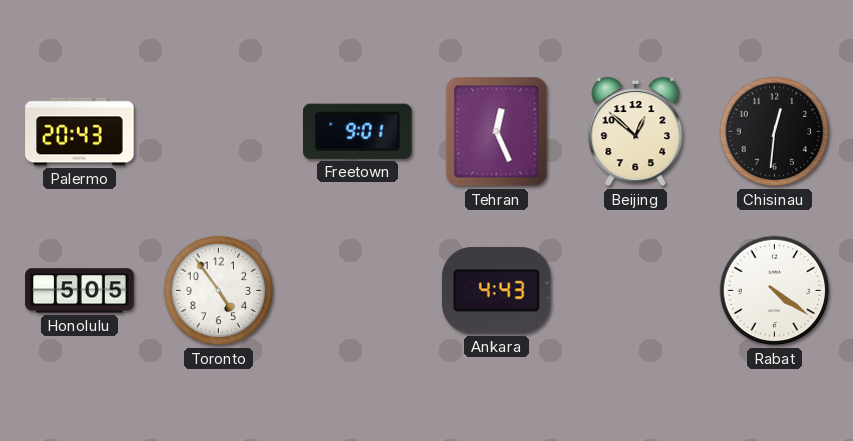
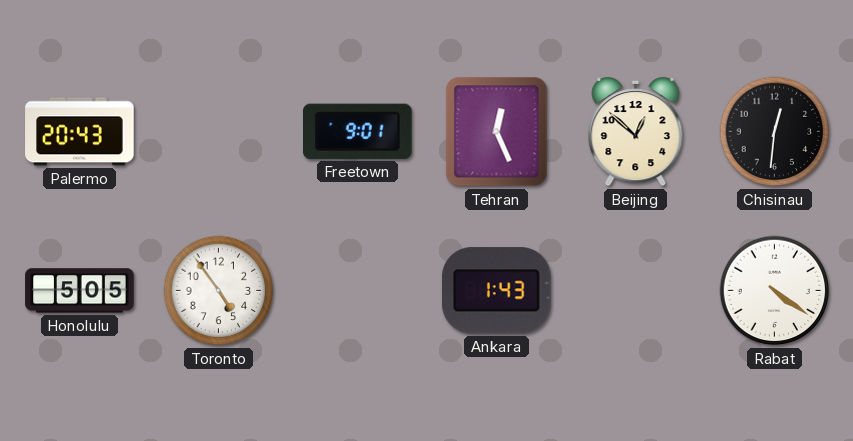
Ankara: 4:43 -> 1:43 (497, 291)
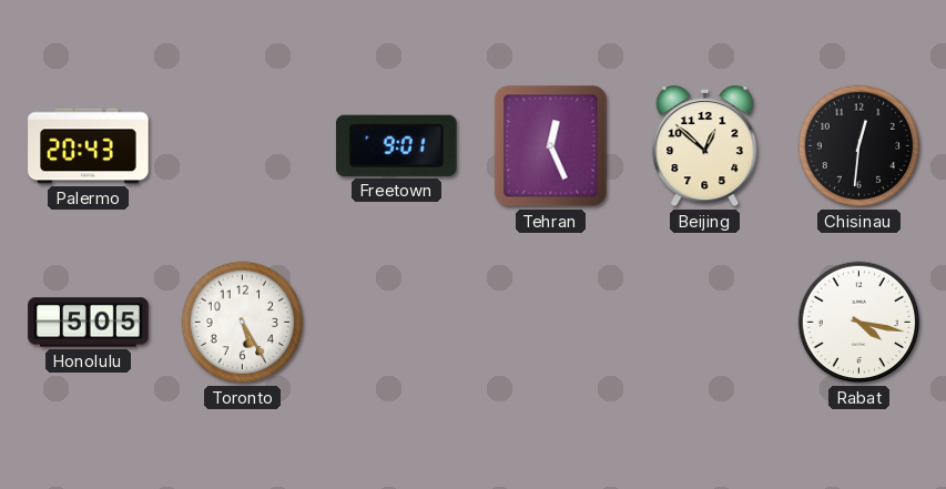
Toronto: 4:54 -> 5:25 (243, 323)
Ankara: 1:43 -> none (497, 291)
Rabat: 4:21 -> 4:17 (859, 323)
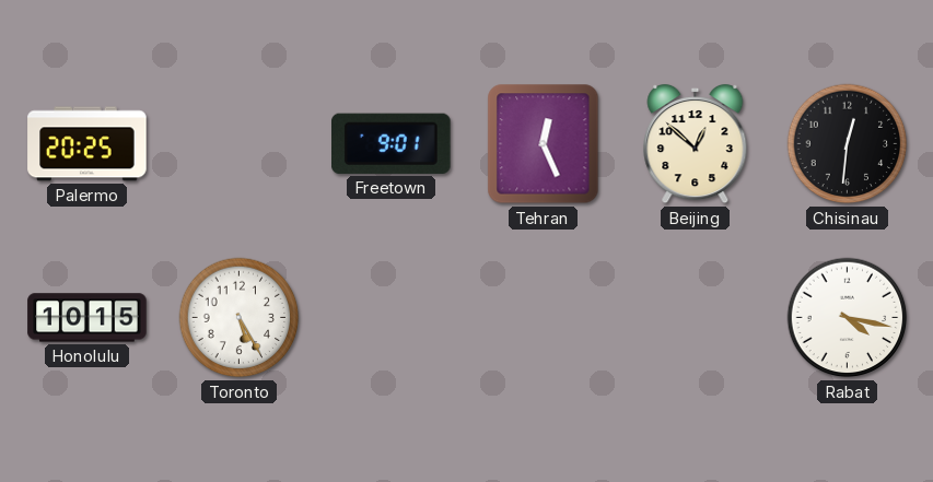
Palermo: 20:43 -> 20:25 (88, 144)
Honolulu: 5:05 -> 10:15 (88, 318)
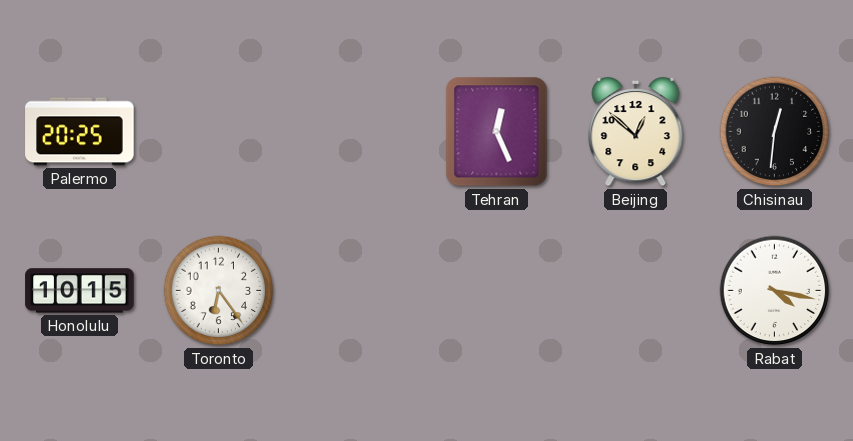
Freetown: 9:01 -> none (392, 143)
Toronto: 5:25 -> 6:24 (219, 291)
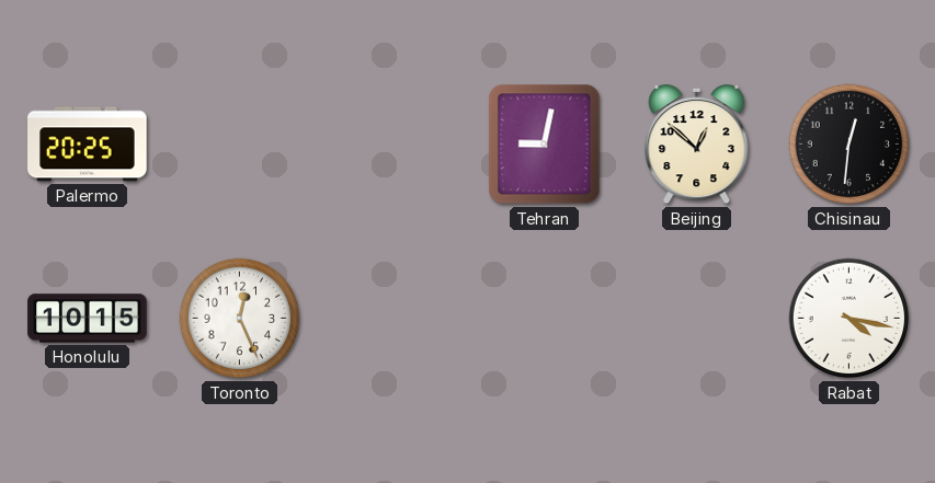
Tehran: 12:26 -> 9:02 (545, 145)
Toronto: 6:24 -> 12:26 (240, 319)
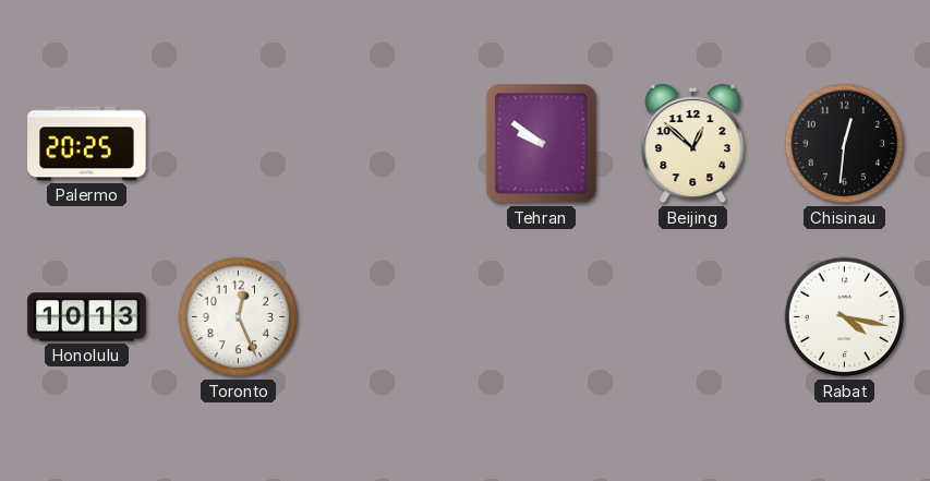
Tehran: 9:02 -> 9:51 (542, 144)
Honolulu: 10:15 -> 10:13 (87, 317)
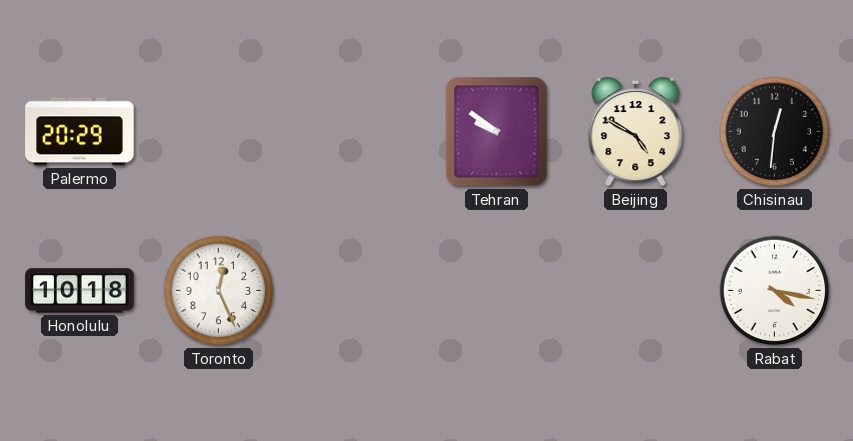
Palermo: 20:25 -> 20:29 (80, 132)
Beijing: 12:52 -> 4:50 (636, 132)
Honolulu: 10:13 -> 10:18 (80, 291)
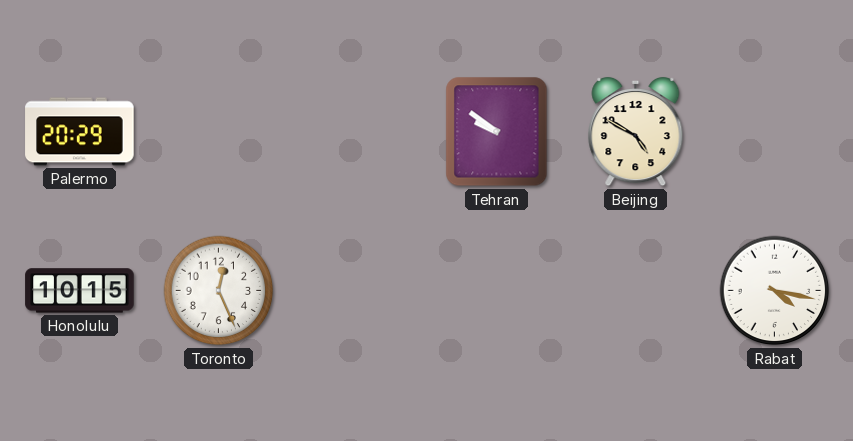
Chisinau: 12:31 -> none (775, 132)
Honolulu: 10:18 -> 10:15 (80, 291)
